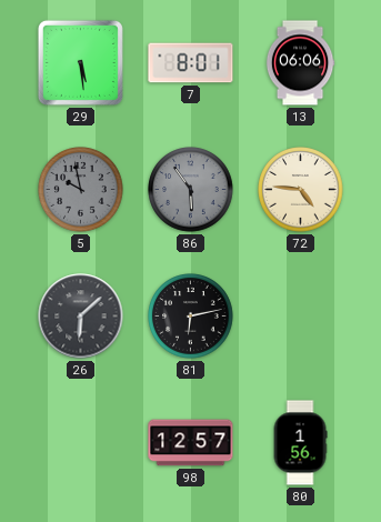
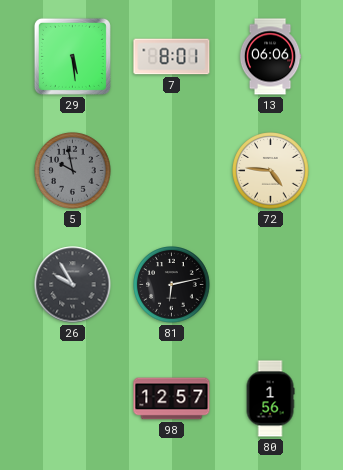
86: 5:54 -> none (191, 190)
26: 6:08 -> 9:55 (73, 285)
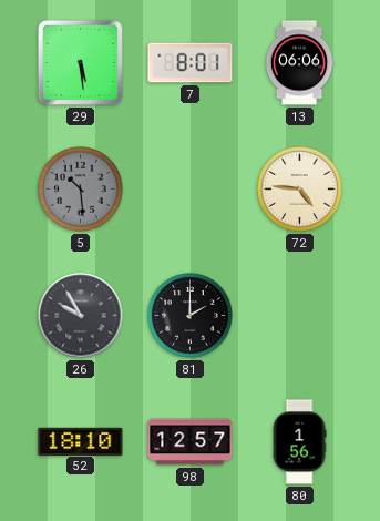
5: 9:58 -> 10:29 (81, 190)
81: 6:13 -> 2:00 (191, 316)
52: none -> 18:10 (81, 441)
